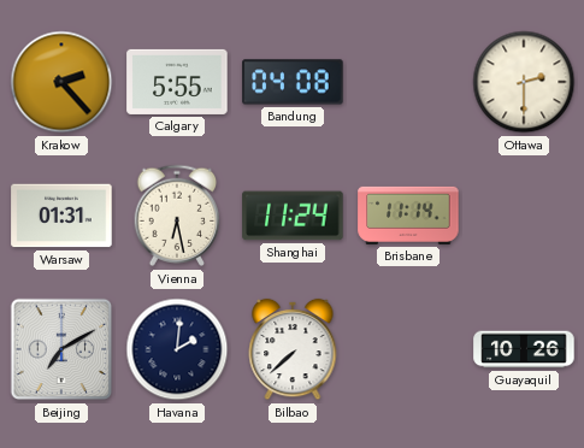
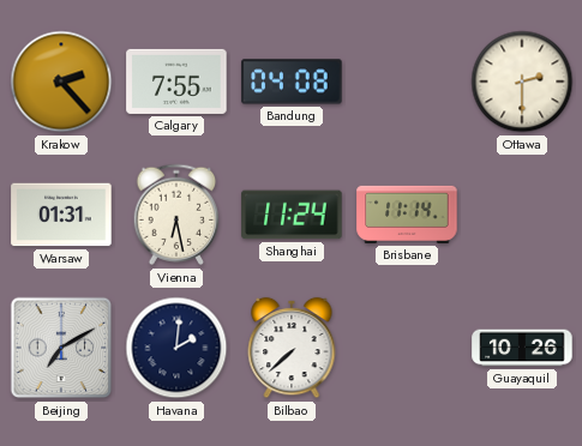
Calgary: 5:55 -> 7:55 (176, 82)
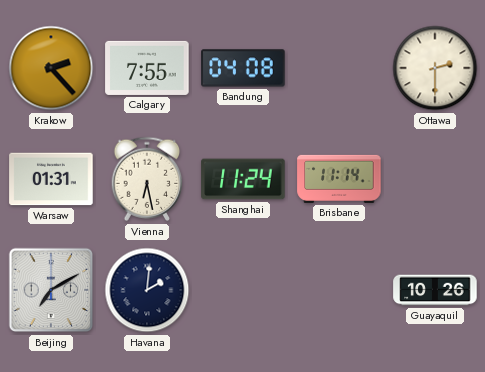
Bilbao: 7:38 -> none (292, 348)
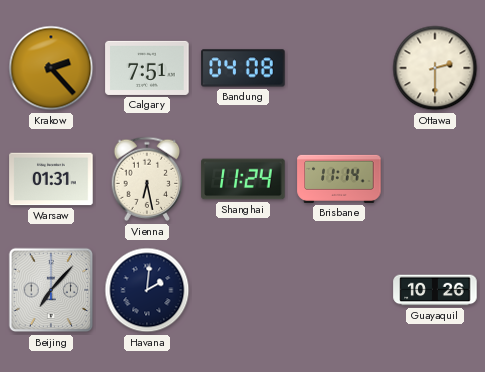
Calgary: 7:55 -> 7:51 (147, 68)
Beijing: 7:10 -> 7:07 (51, 290)
